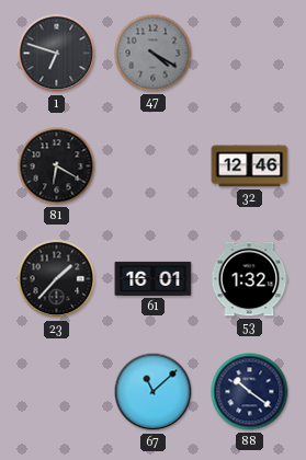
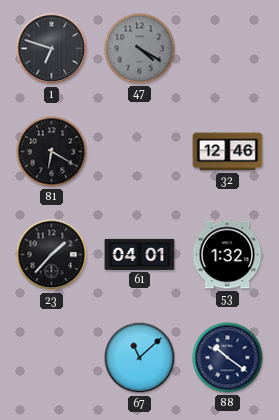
61: 16:01 -> 04:01 (140, 254)
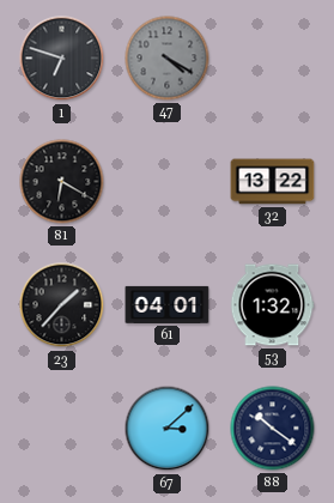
32: 12:46 -> 13:22 (273, 182)
67: 11:08 -> 3:08 (168, 429)
